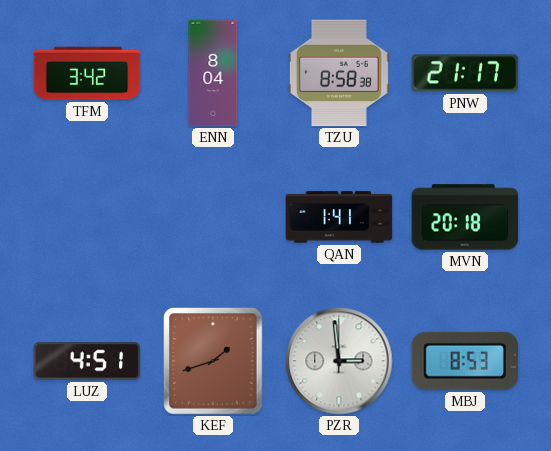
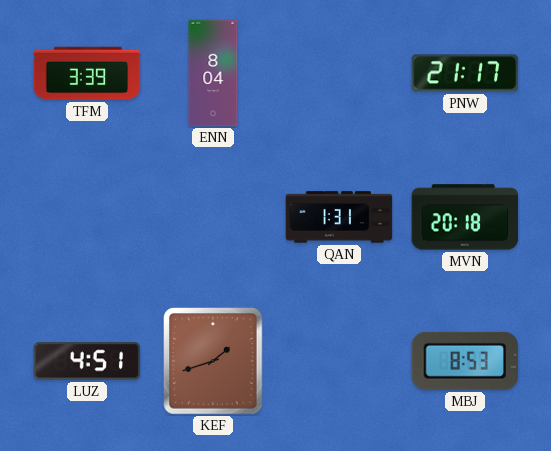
TFM: 3:42 -> 3:39 (87, 73)
TZU: 8:58 -> none (340, 73)
QAN: 1:41 -> 1:31 (339, 217)
PZR: 2:59 -> none (339, 361)
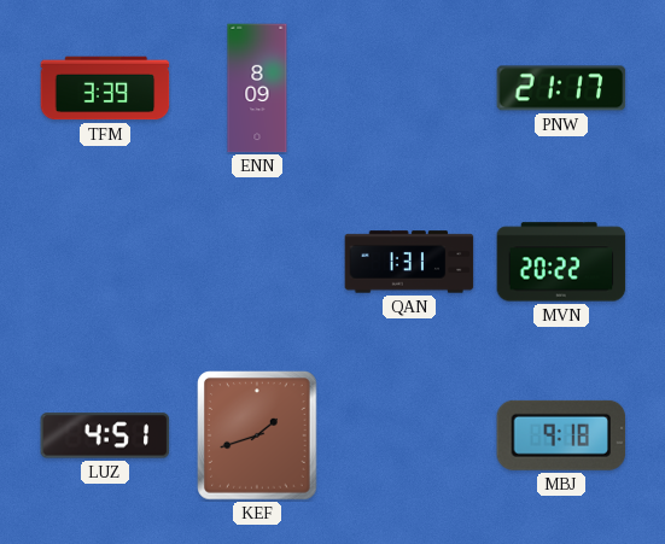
ENN: 8:04 -> 8:09 (257, 88)
MVN: 20:18 -> 20:22 (561, 262)
MBJ: 8:53 -> 9:18 (561, 435)
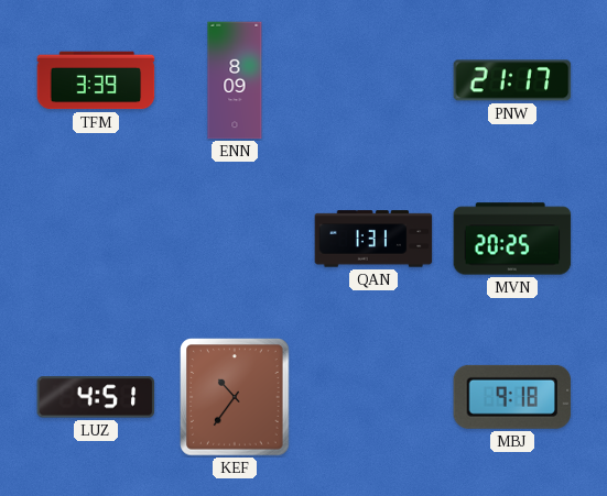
MVN: 20:22 -> 20:25 (512, 239)
KEF: 1:42 -> 10:36 (235, 397)
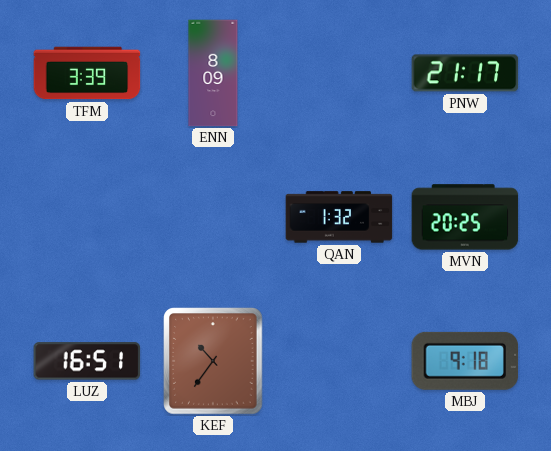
QAN: 1:31 -> 1:32 (339, 217)
LUZ: 4:51 -> 16:51 (87, 361)
